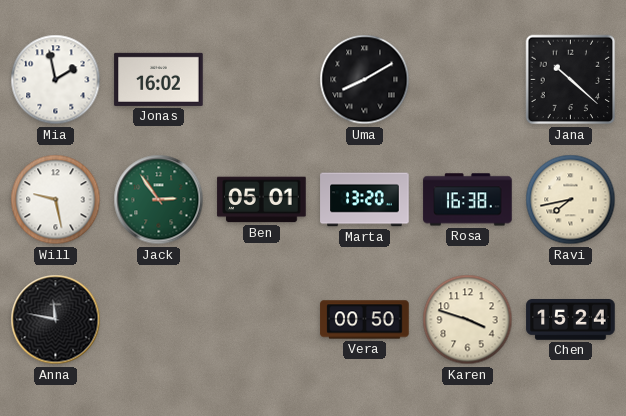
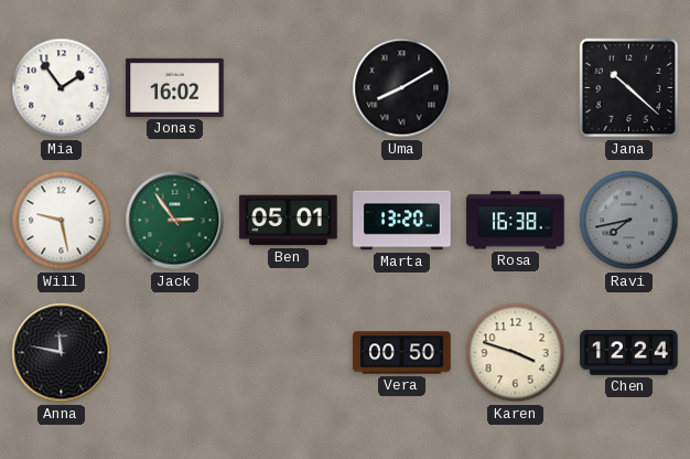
Mia: 1:58 -> 1:54 (62, 88)
Ravi dial: cream -> grey (629, 221)
Chen: 15:24 -> 12:24 (629, 353)
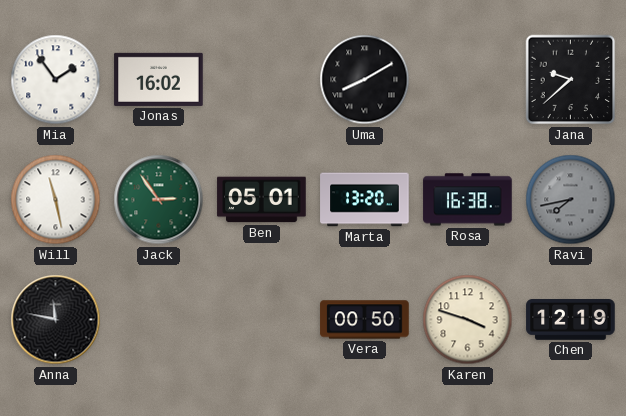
Jana: 10:22 -> 9:38 (571, 80)
Will: 9:28 -> 11:28 (56, 200)
Chen: 12:24 -> 12:19 (571, 320)
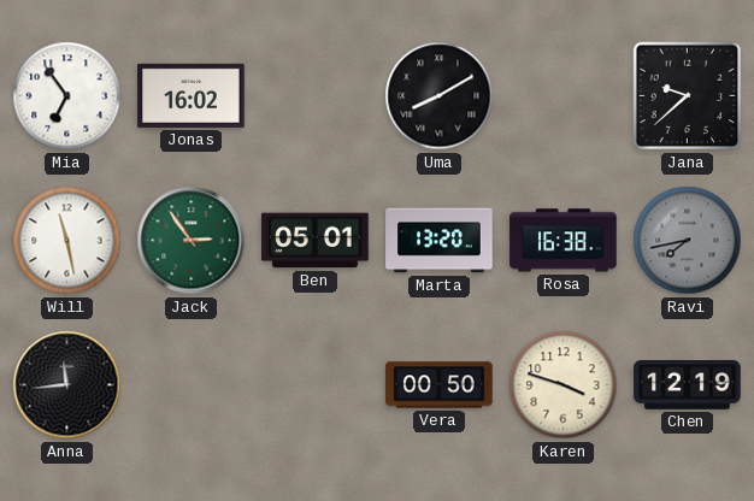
Mia: 1:54 -> 6:54 (67, 96)
Anna: 11:47 -> 11:44 (67, 385)
